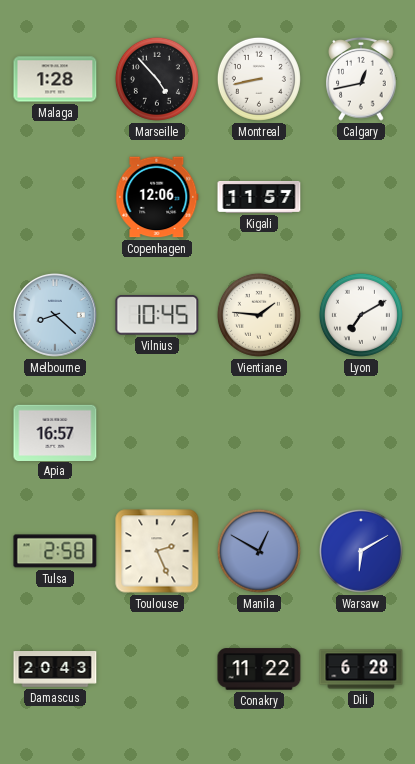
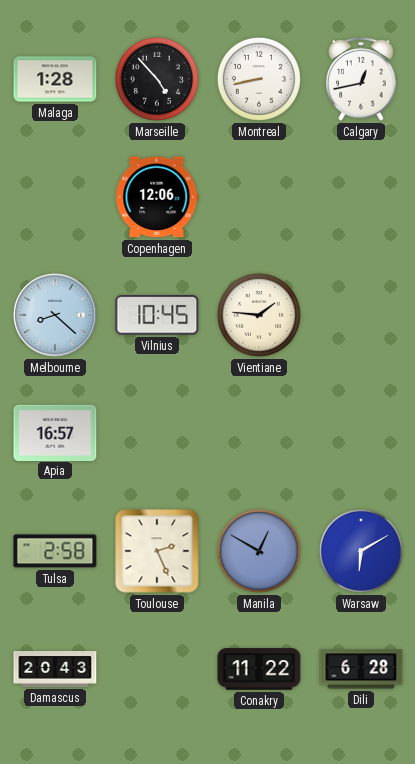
Kigali: 11:57 -> none (259, 197)
Lyon: 7:10 -> none (361, 315)
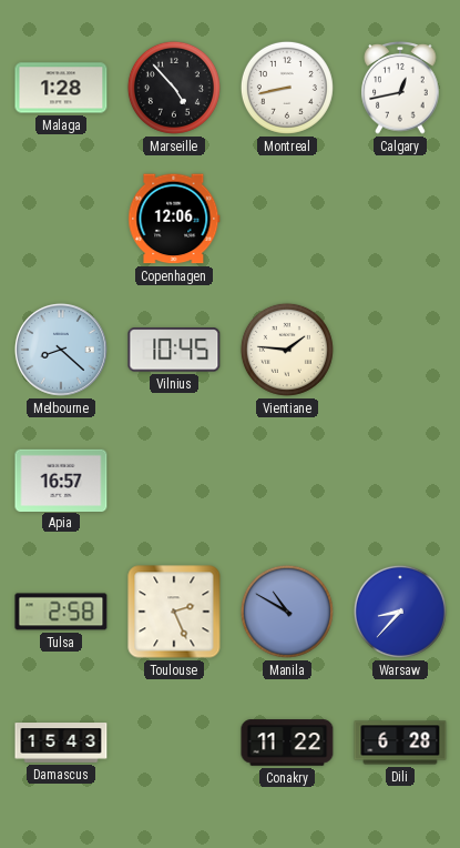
Manila: 12:50 -> 10:50 (287, 612)
Warsaw: 6:10 -> 8:37 (400, 612)
Damascus: 20:43 -> 15:43 (61, 744)
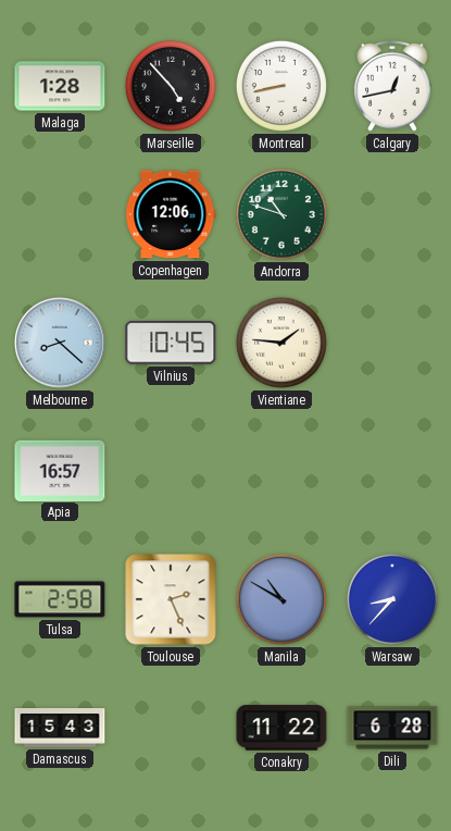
Andorra: none -> 10:48 (281, 214)
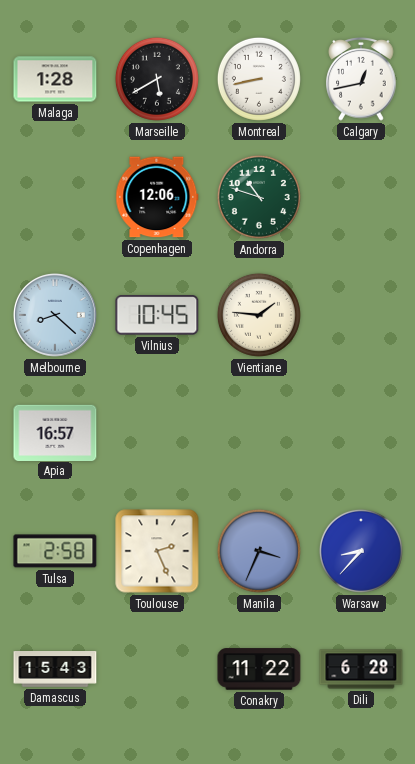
Marseille: 4:53 -> 5:40 (157, 79)
Manila: 10:50 -> 3:34 (259, 551)
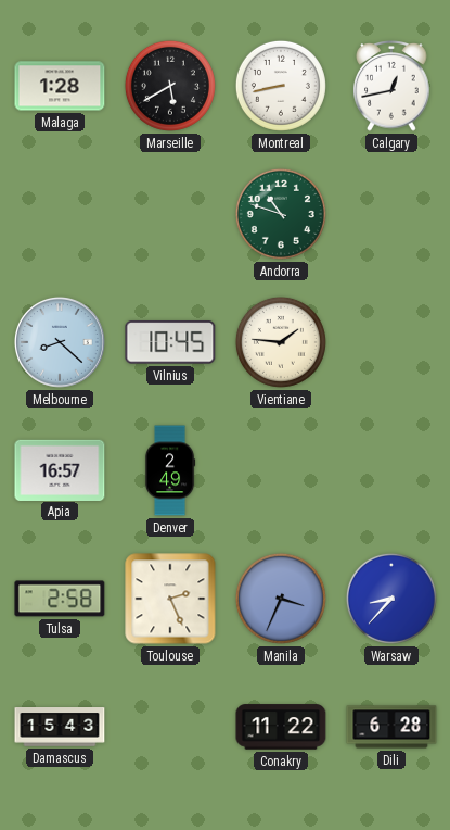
Copenhagen: 12:06 -> none (157, 197)
Denver: none -> 2:49 (170, 470)
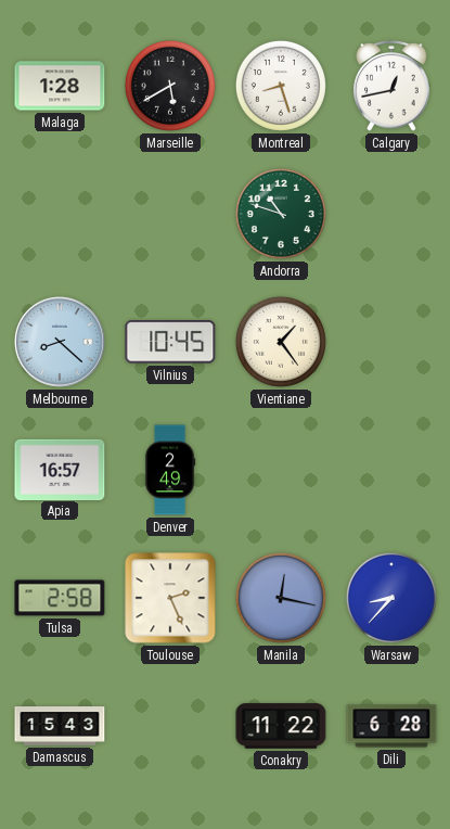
Montreal: 8:43 -> 8:27 (281, 86)
Vientiane: 1:46 -> 1:24 (281, 342)
Manila: 3:34 -> 12:17 (281, 598)
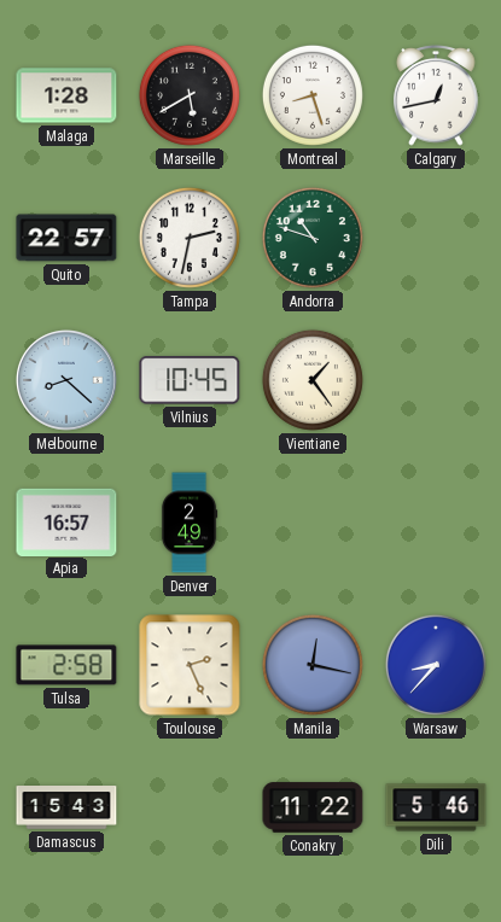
Quito: none -> 22:57 (66, 238)
Tampa: none -> 2:32 (190, 238)
Dili: 6:28 -> 5:46 (436, 807)
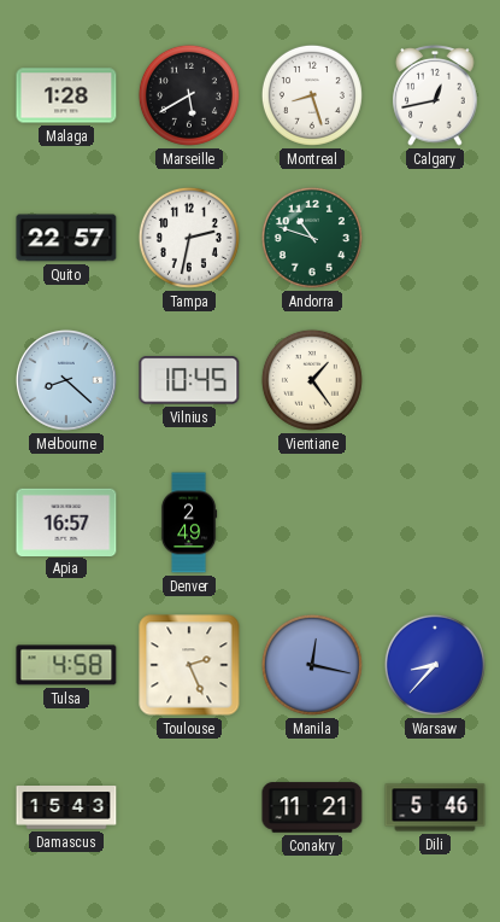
Tulsa: 2:58 -> 4:58 (66, 665)
Conakry: 11:22 -> 11:21 (312, 807)
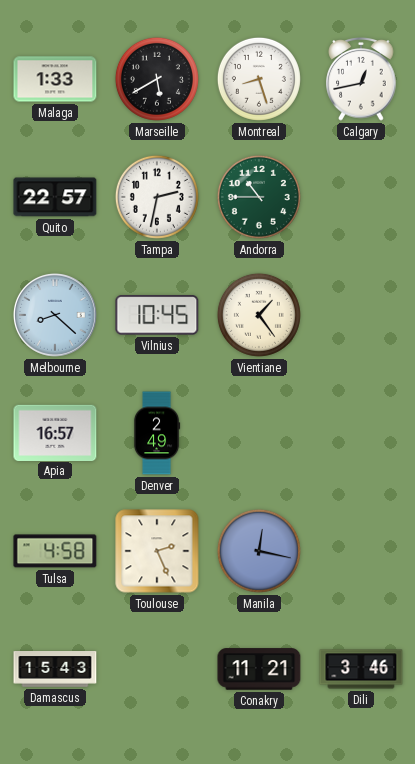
Malaga: 1:28 -> 1:33 (55, 79)
Andorra: 10:48 -> 10:45 (259, 197)
Warsaw: 8:37 -> none (435, 665)
Dili: 5:46 -> 3:46 (361, 669)
